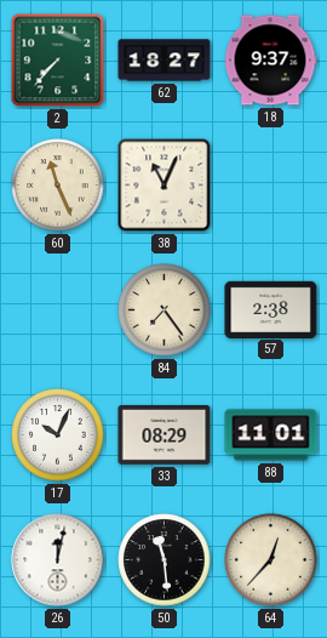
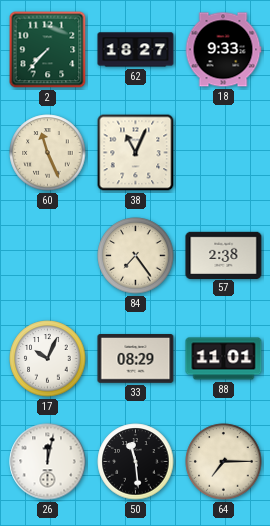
18: 9:37 -> 9:33 (223, 50)
64: 12:37 -> 7:15 (224, 462)
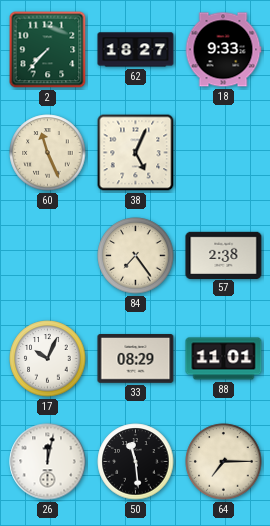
38: 11:04 -> 5:04 (136, 153)
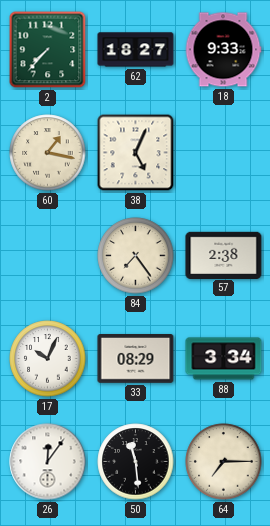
60: 11:26 -> 1:17 (48, 153)
88: 11:01 -> 3:34 (224, 359)
26: 12:02 -> 12:06 (48, 462)
